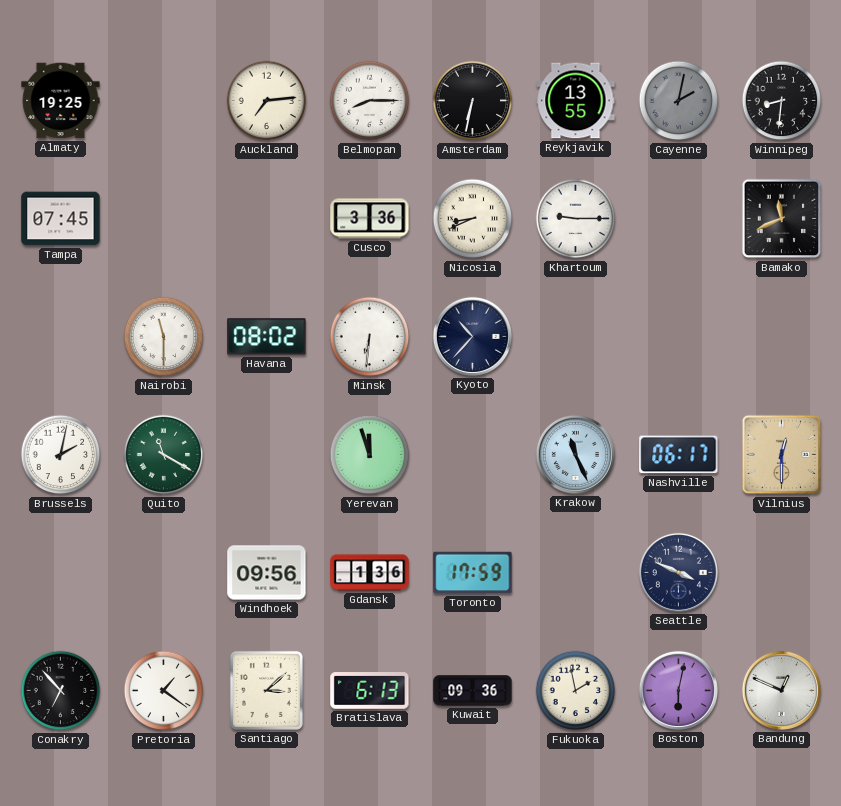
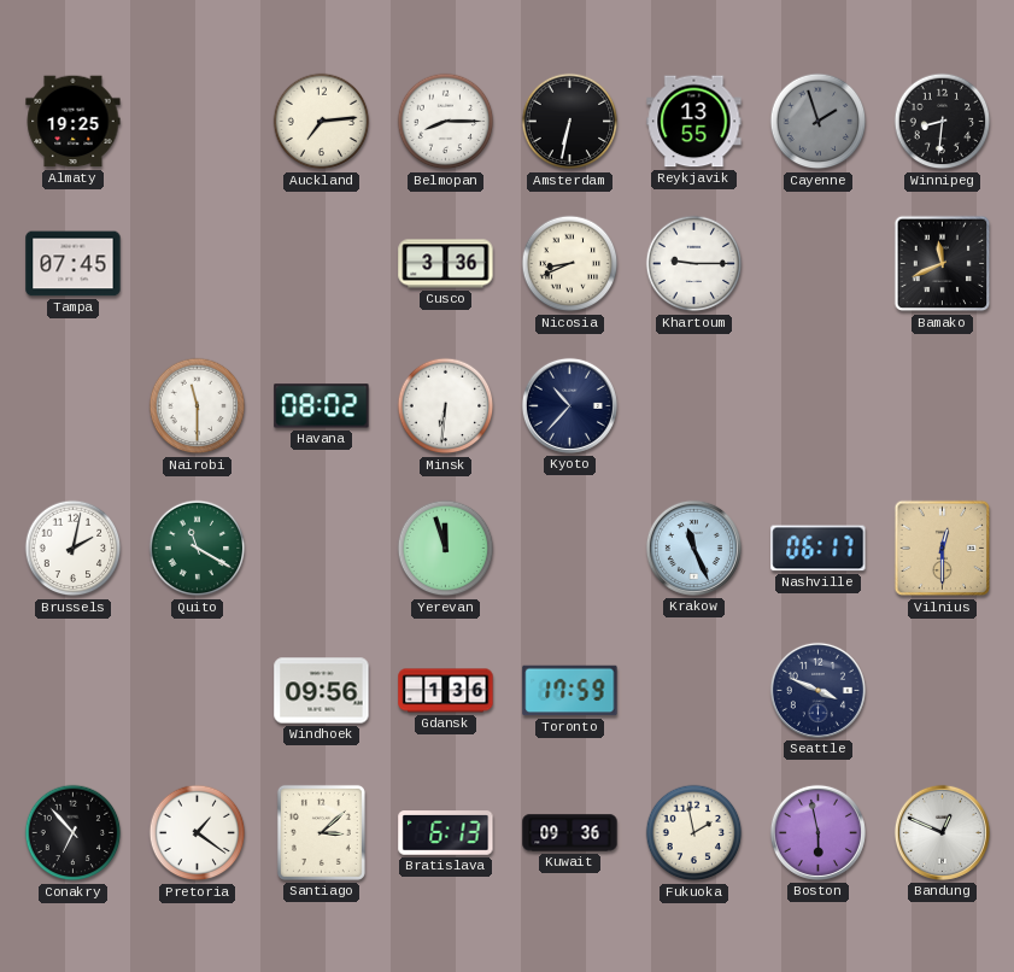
Cayenne: 2:02 -> 1:57 (819, 122)
Boston: 6:02 -> 5:58 (817, 832)
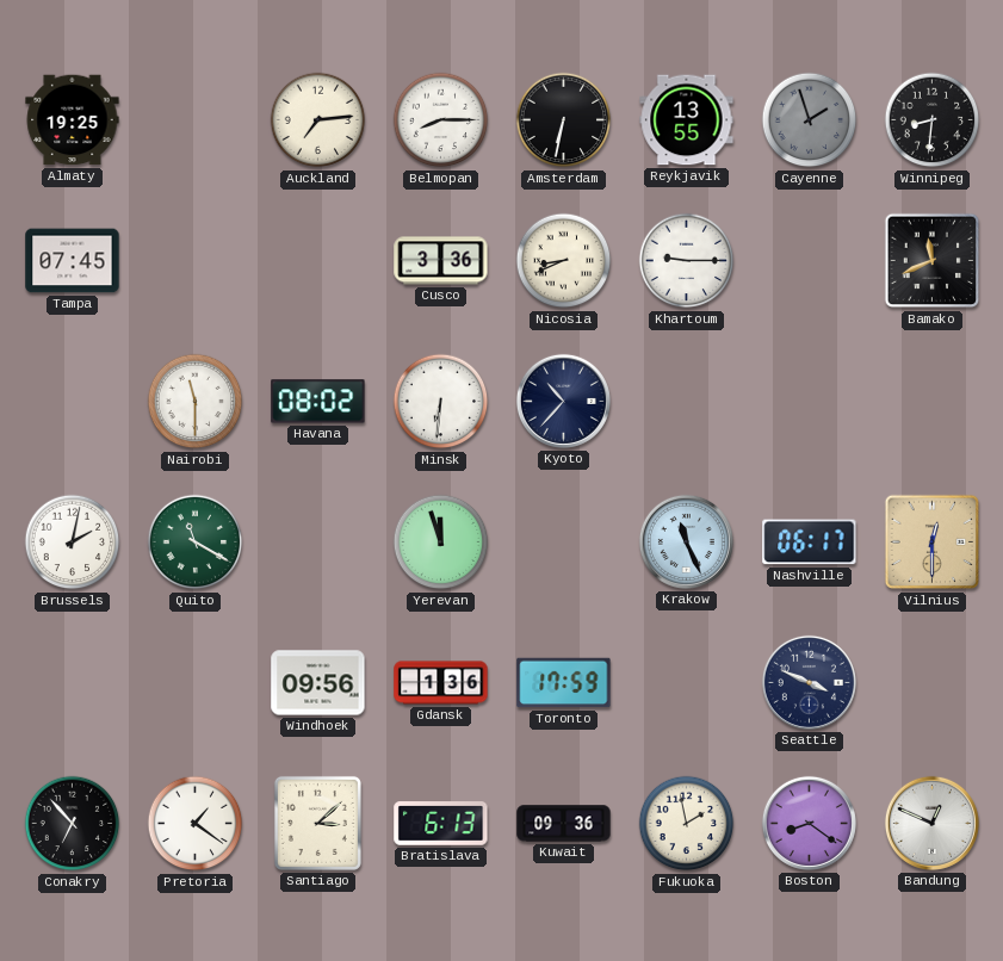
Boston: 5:58 -> 8:21 (809, 823)
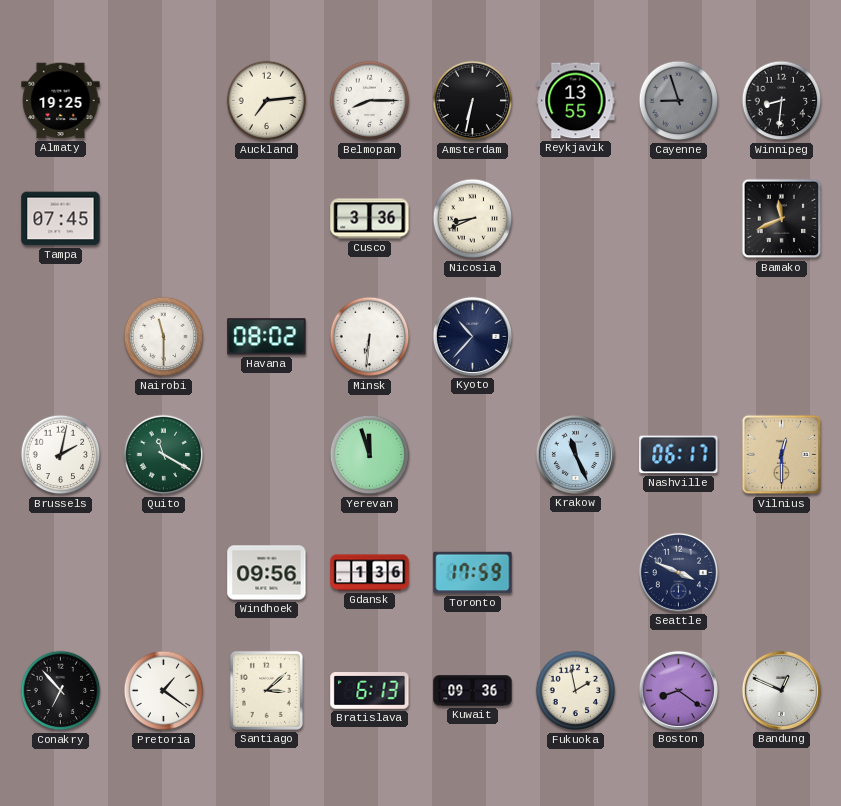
Cayenne: 1:57 -> 8:57 (679, 101)
Khartoum: 9:15 -> none (687, 261)
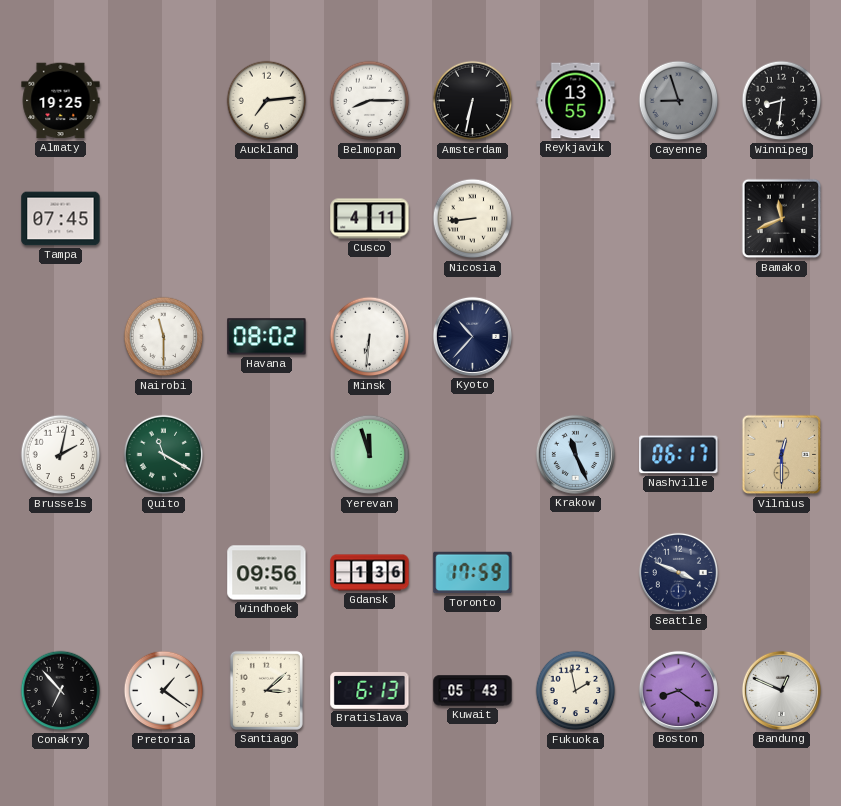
Cusco: 3:36 -> 4:11 (370, 219)
Nicosia: 8:41 -> 8:44 (473, 219)
Kuwait: 09:36 -> 05:43 (473, 691)
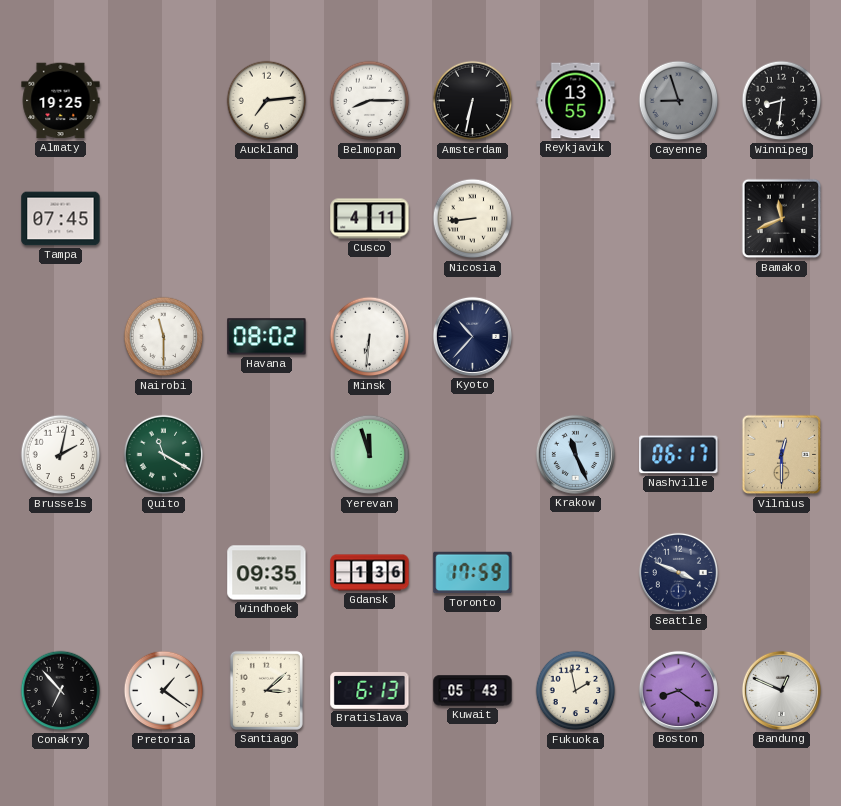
Windhoek: 09:56 -> 09:35 (267, 573)
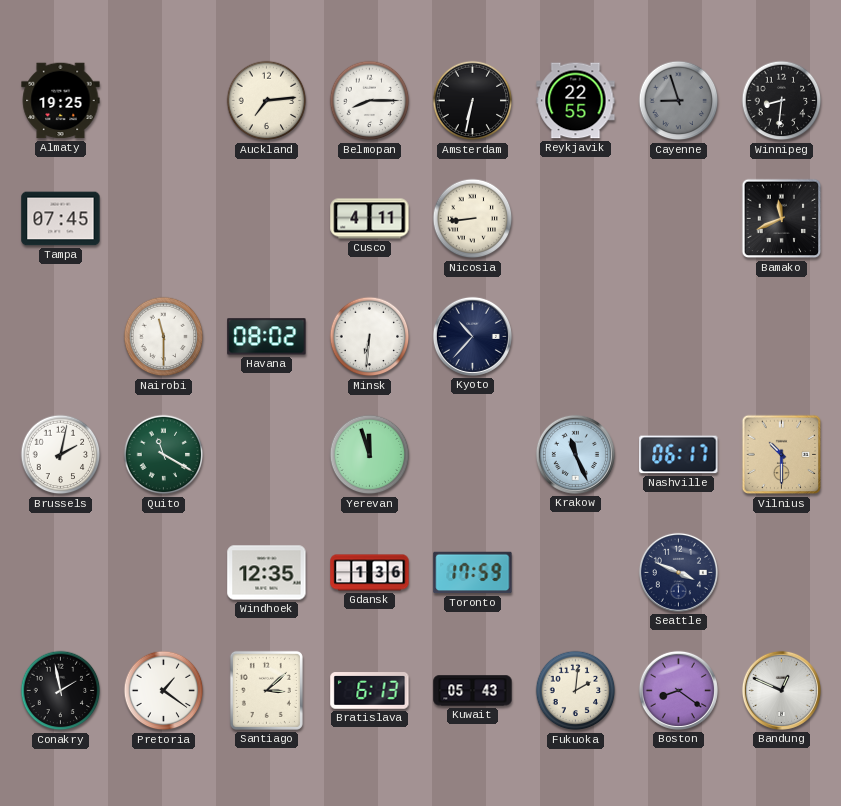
Reykjavik: 13:55 -> 22:55 (576, 101)
Vilnius: 12:30 -> 10:30 (782, 455)
Windhoek: 09:35 -> 12:35 (267, 573)
Conakry: 6:53 -> 1:58 (61, 691)
Fukuoka: 1:58 -> 2:01 (576, 691)
